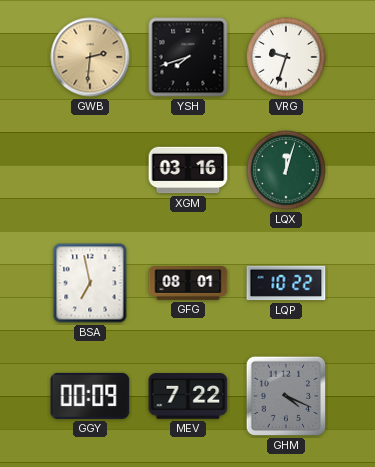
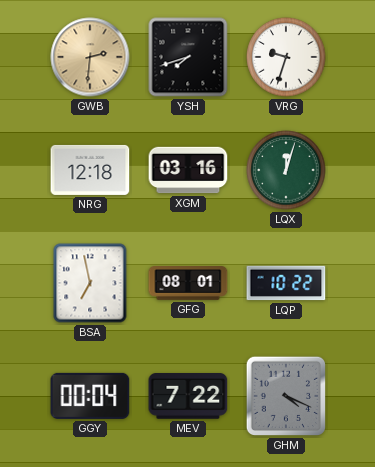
NRG: none -> 12:18 (90, 170)
GGY: 00:09 -> 00:04 (90, 396)
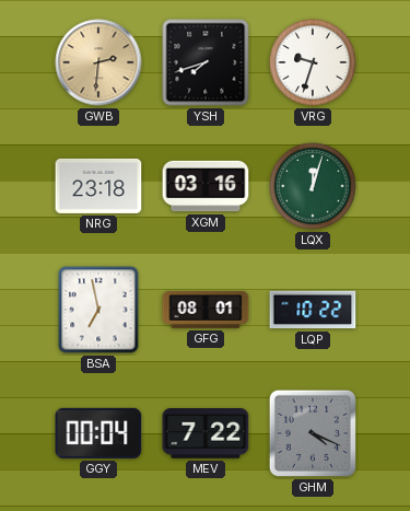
NRG: 12:18 -> 23:18 (98, 186)
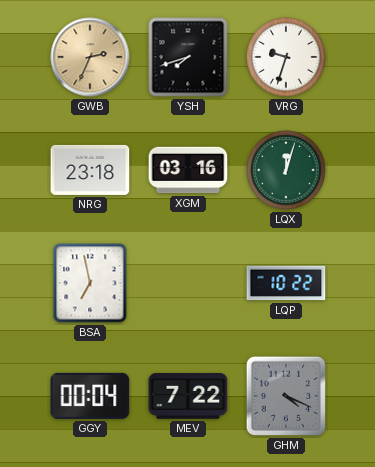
GWB: 2:31 -> 2:34 (90, 57)
GFG: 08:01 -> none (206, 311)
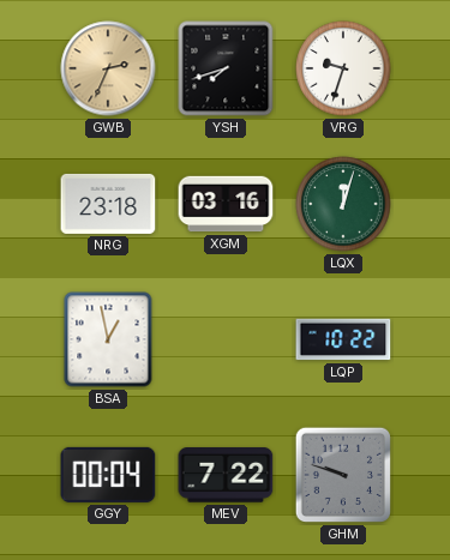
BSA: 6:58 -> 12:58 (108, 339)
GHM: 4:19 -> 9:48 (343, 475)
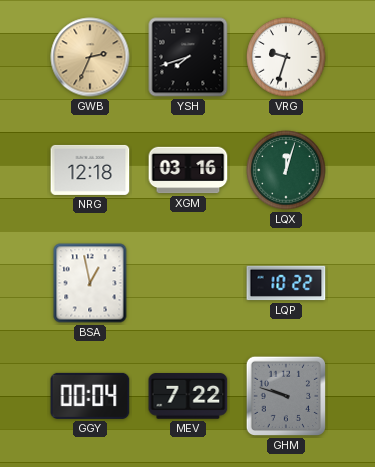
NRG: 23:18 -> 12:18 (90, 170)
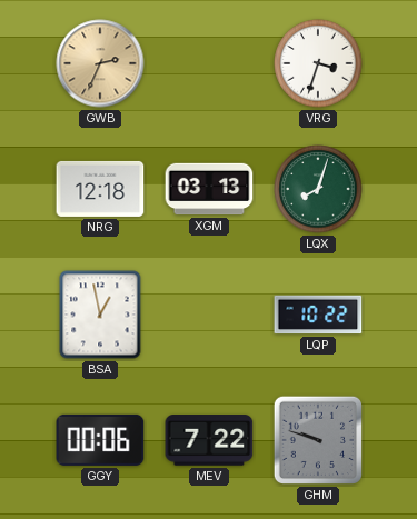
YSH: 7:42 -> none (188, 57)
VRG: 9:33 -> 3:33 (318, 63)
XGM: 03:16 -> 03:13 (209, 189)
LQX: 12:03 -> 8:03 (318, 189)
GGY: 00:04 -> 00:06 (100, 440)
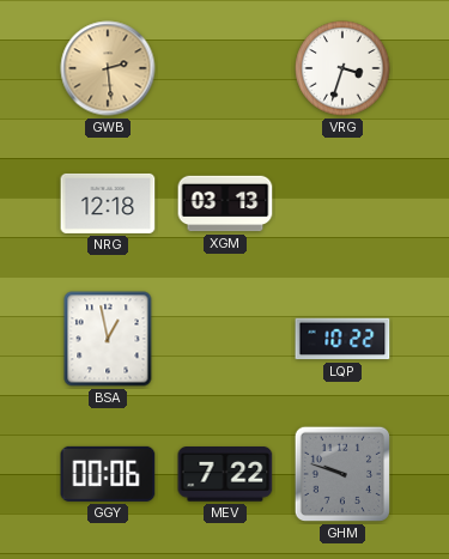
GWB: 2:34 -> 2:29 (108, 68)
LQX: 8:03 -> none (318, 189)
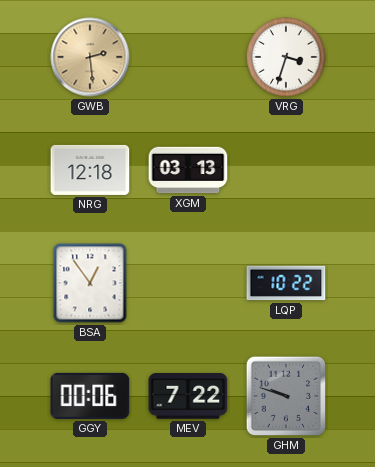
BSA: 12:58 -> 12:54 (90, 283)
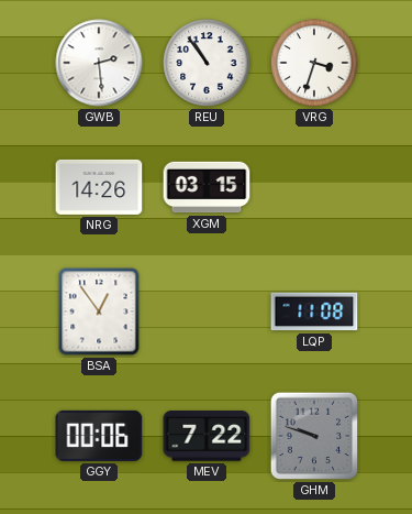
GWB dial: champagne -> white (99, 63)
REU: none -> 10:54 (207, 63)
NRG: 12:18 -> 14:26 (99, 187)
XGM: 03:13 -> 03:15 (207, 187)
LQP: 10:22 -> 11:08 (314, 311)
